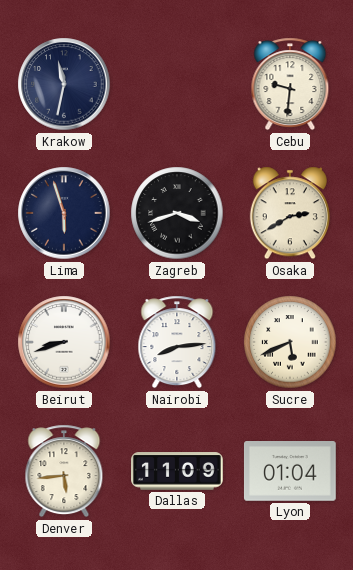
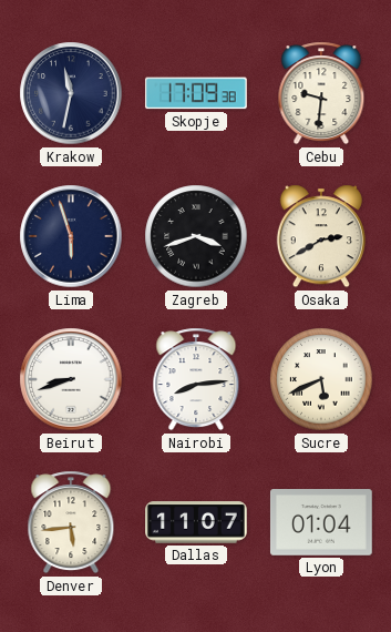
Skopje: none -> 17:09 (196, 93)
Dallas: 11:09 -> 11:07 (197, 522)
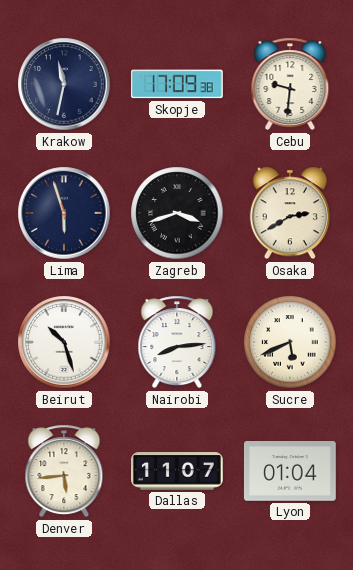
Beirut: 8:42 -> 10:27 (64, 342)
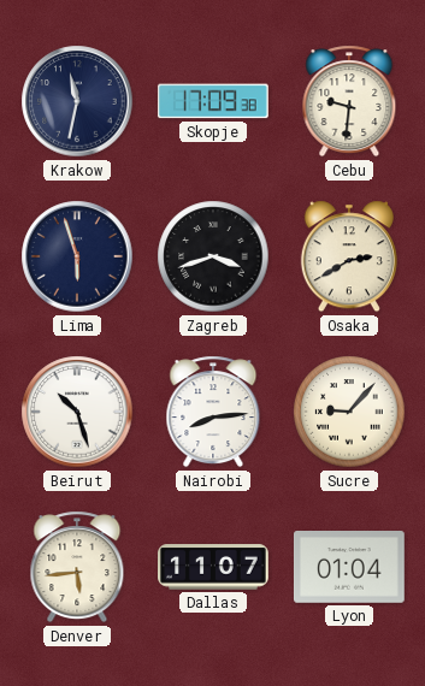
Sucre: 5:41 -> 9:07 (349, 412)
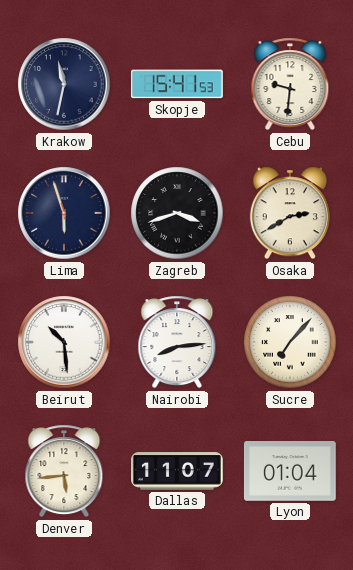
Skopje: 17:09 -> 15:41 (177, 84)
Beirut: 10:27 -> 10:29 (64, 342)
Sucre: 9:07 -> 7:07 (290, 342)
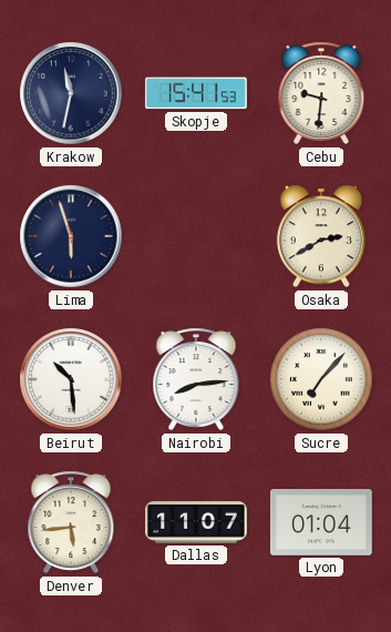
Zagreb: 3:42 -> none (177, 213)
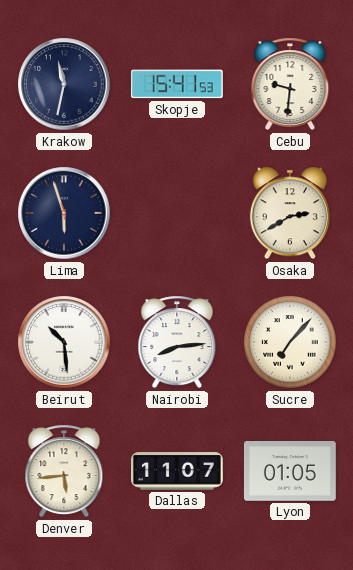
Lyon: 01:04 -> 01:05 (290, 472)
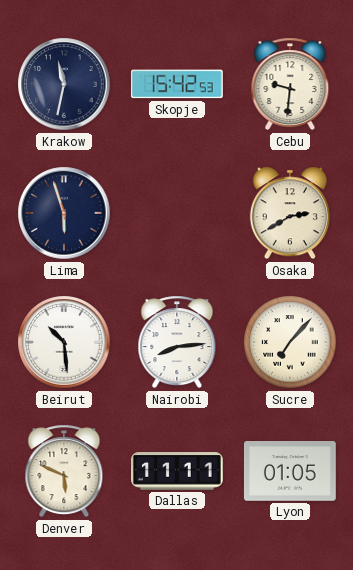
Skopje: 15:41 -> 15:42 (177, 84)
Denver: 5:44 -> 5:49 (64, 471)
Dallas: 11:07 -> 11:11 (178, 471)
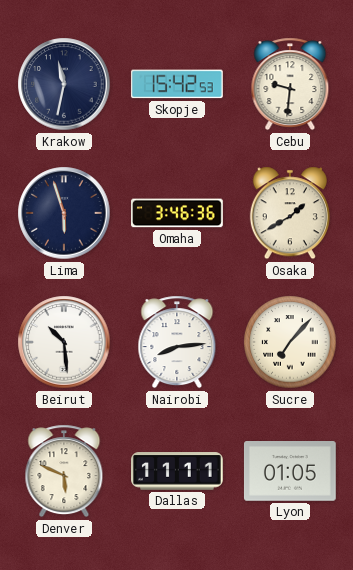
Omaha: none -> 3:46 (178, 213)
Osaka: 2:40 -> 1:40 (290, 213)
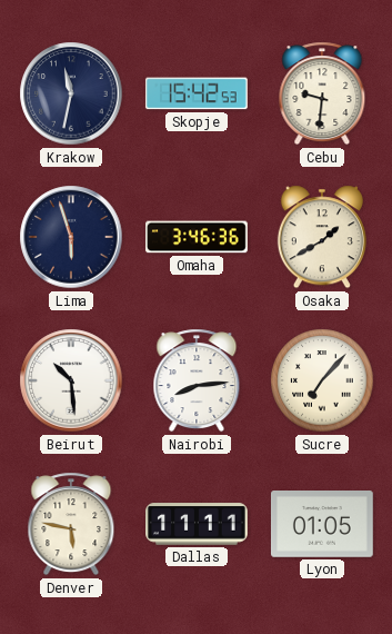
Denver: 5:49 -> 5:47 (71, 524)
